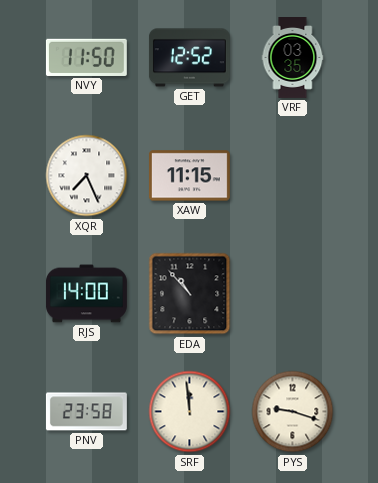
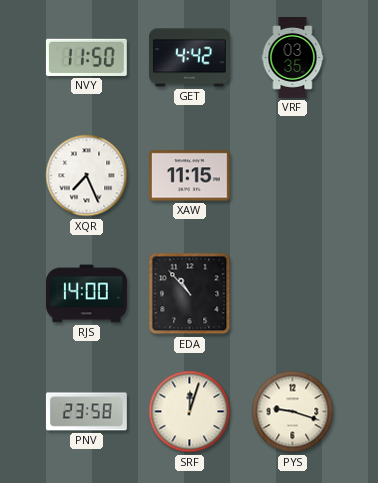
GET: 12:52 -> 4:42 (189, 58)
SRF: 11:59 -> 12:03 (190, 412)
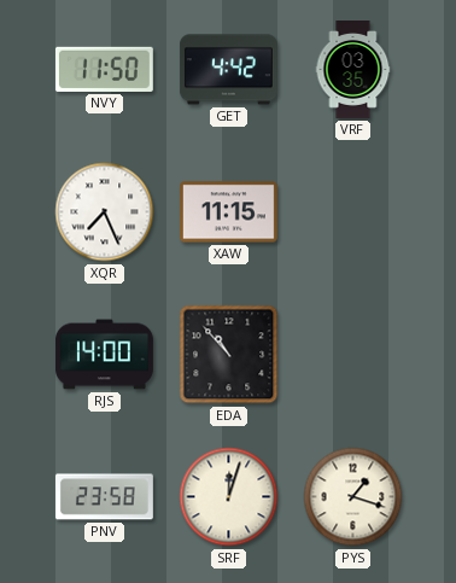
PYS: 9:18 -> 1:18 (353, 497)
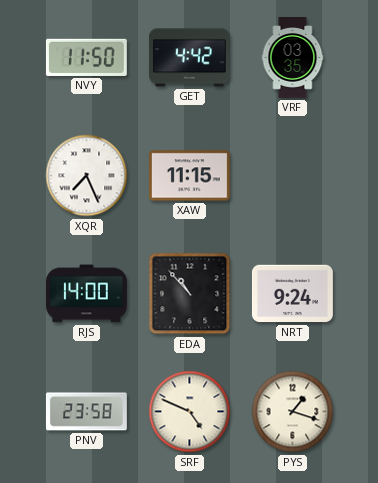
NRT: none -> 9:24 (292, 294)
SRF: 12:03 -> 4:49 (190, 412)
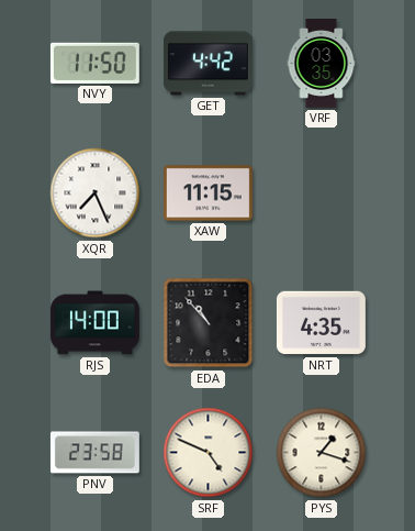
NRT: 9:24 -> 4:35 (321, 323)
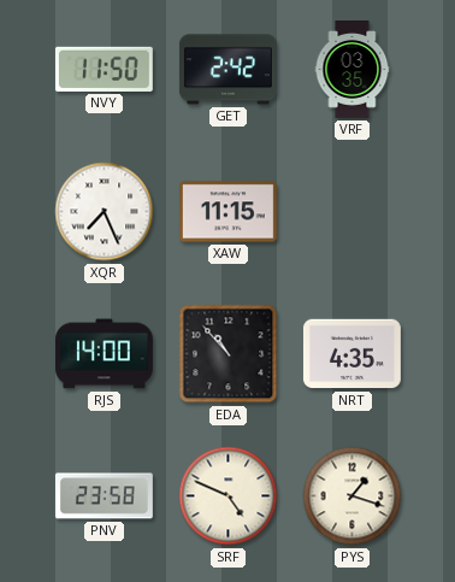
GET: 4:42 -> 2:42 (227, 70)
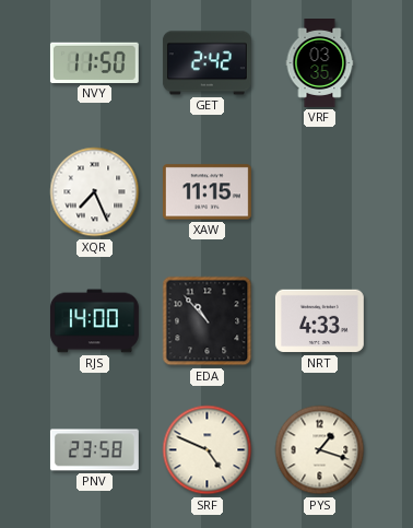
NRT: 4:35 -> 4:33 (319, 321)
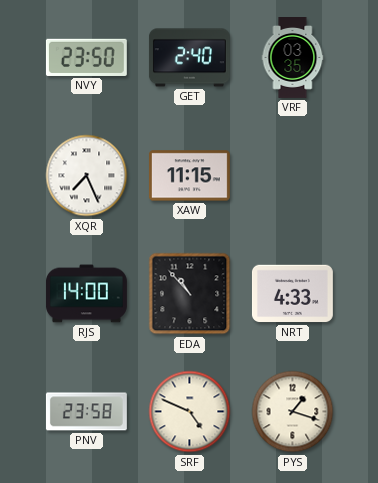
NVY: 11:50 -> 23:50 (86, 57)
GET: 2:42 -> 2:40 (189, 58)
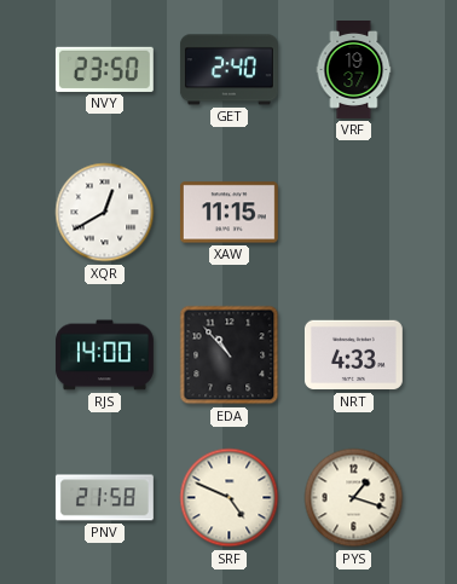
VRF: 03:35 -> 19:37 (354, 70)
XQR: 7:26 -> 12:40 (105, 213)
PNV: 23:58 -> 21:58 (104, 498)
